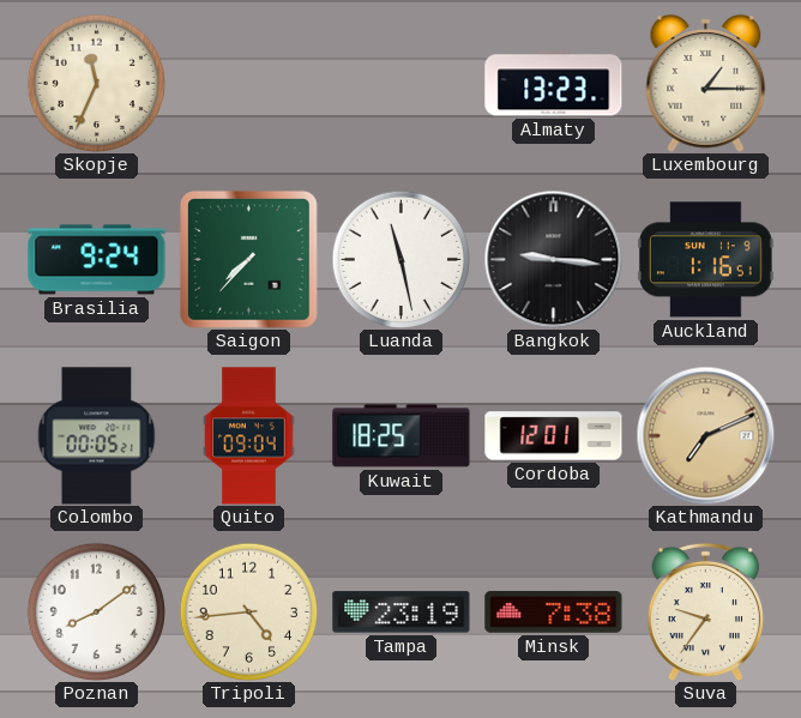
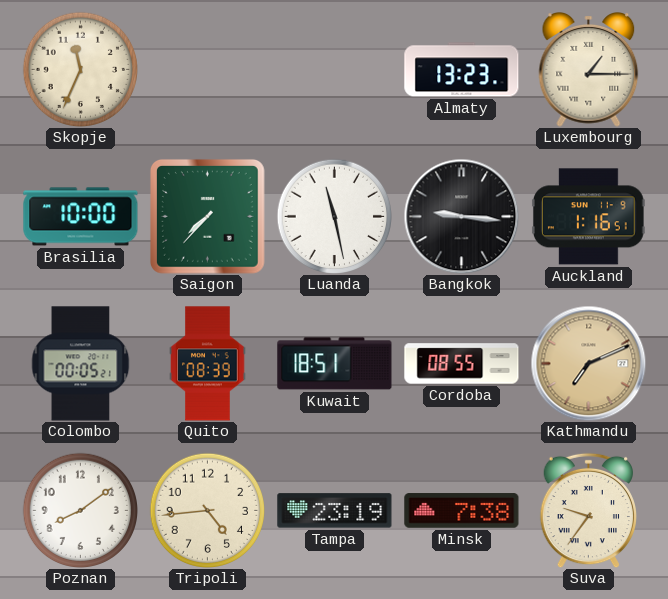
Brasilia: 9:24 -> 10:00 (81, 217)
Quito: 09:04 -> 08:39 (208, 364)
Kuwait: 18:25 -> 18:51 (335, 364)
Cordoba: 12:01 -> 08:55 (462, 364)
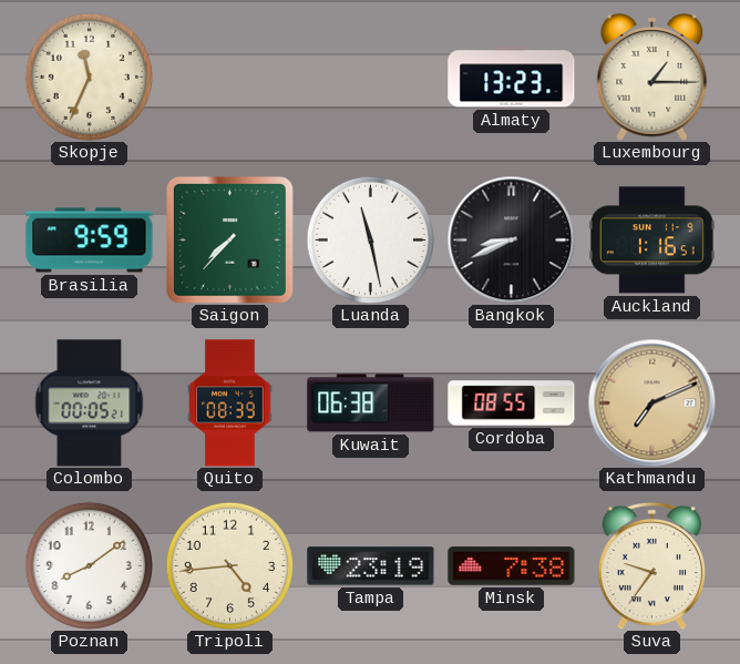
Brasilia: 10:00 -> 9:59 (90, 241)
Bangkok: 9:16 -> 8:41 (511, 239)
Kuwait: 18:51 -> 06:38 (371, 403)
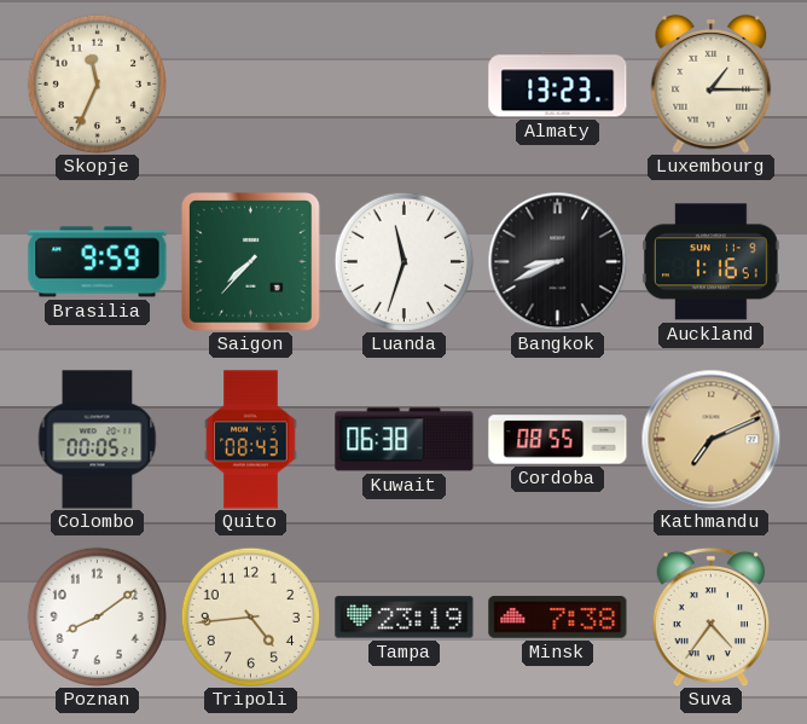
Luanda: 11:28 -> 11:33 (403, 261)
Quito: 08:39 -> 08:43 (251, 440)
Suva: 9:36 -> 4:36 (710, 616)
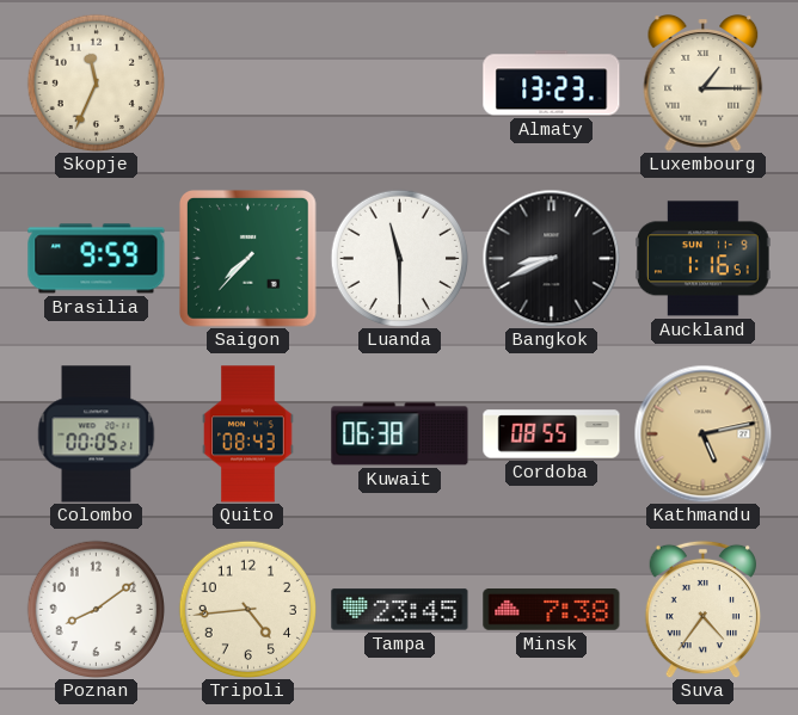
Luanda: 11:33 -> 11:30 (399, 258)
Kathmandu: 7:11 -> 5:13 (702, 433)
Tampa: 23:19 -> 23:45 (400, 610)
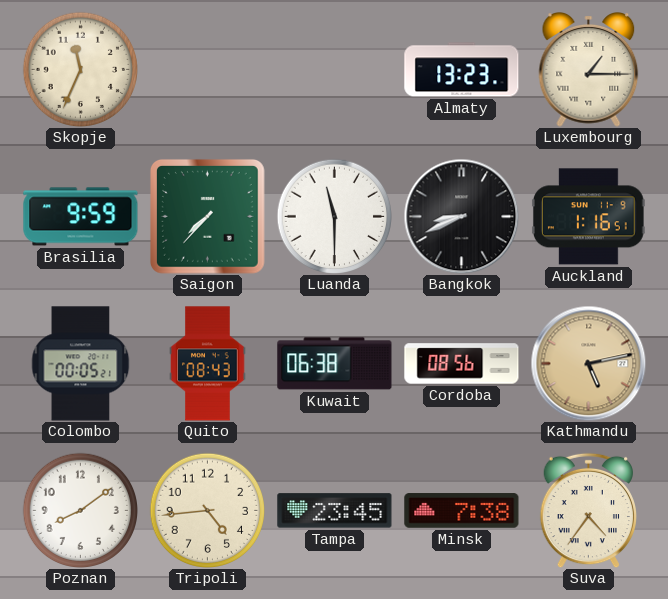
Cordoba: 08:55 -> 08:56 (462, 364)
